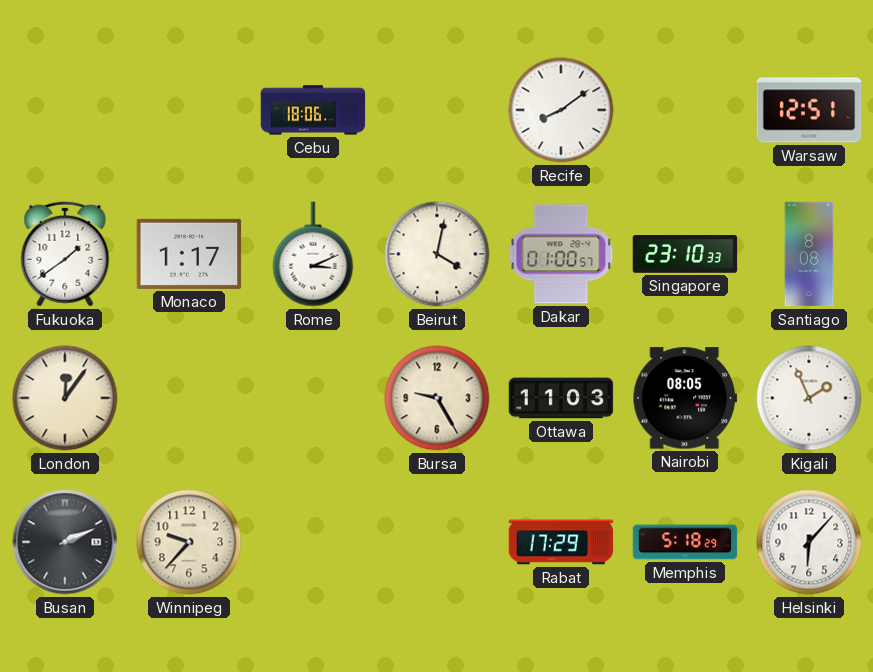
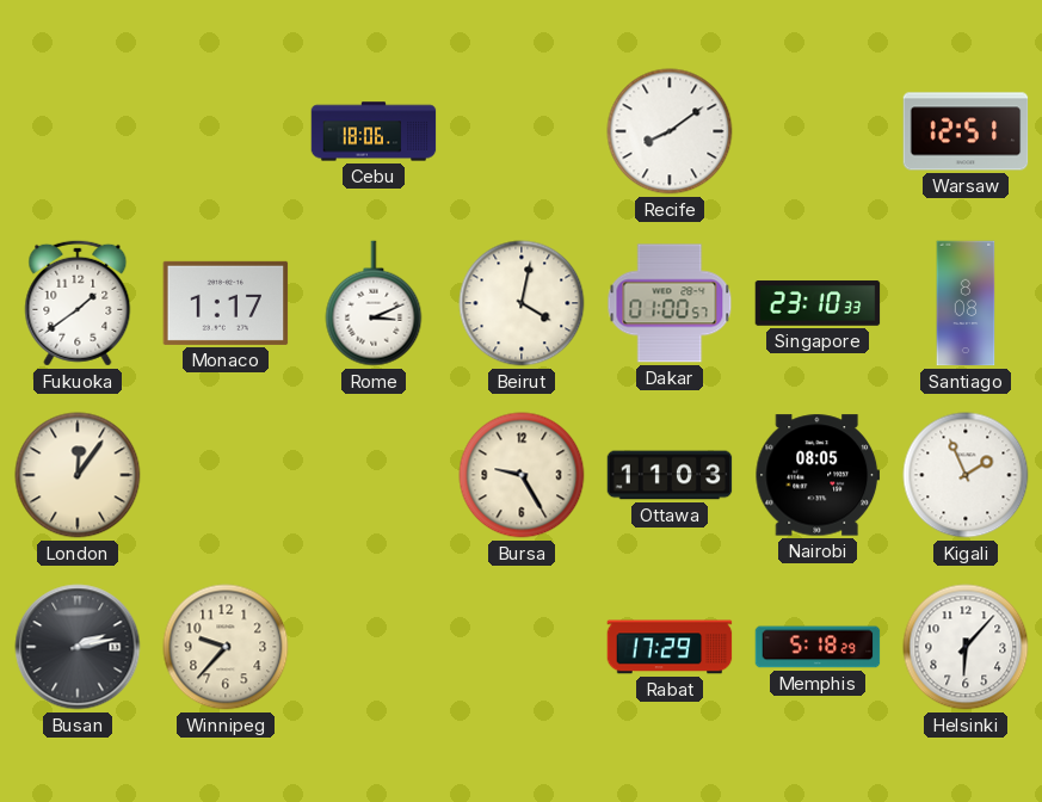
Busan: 2:11 -> 2:13 (78, 647)
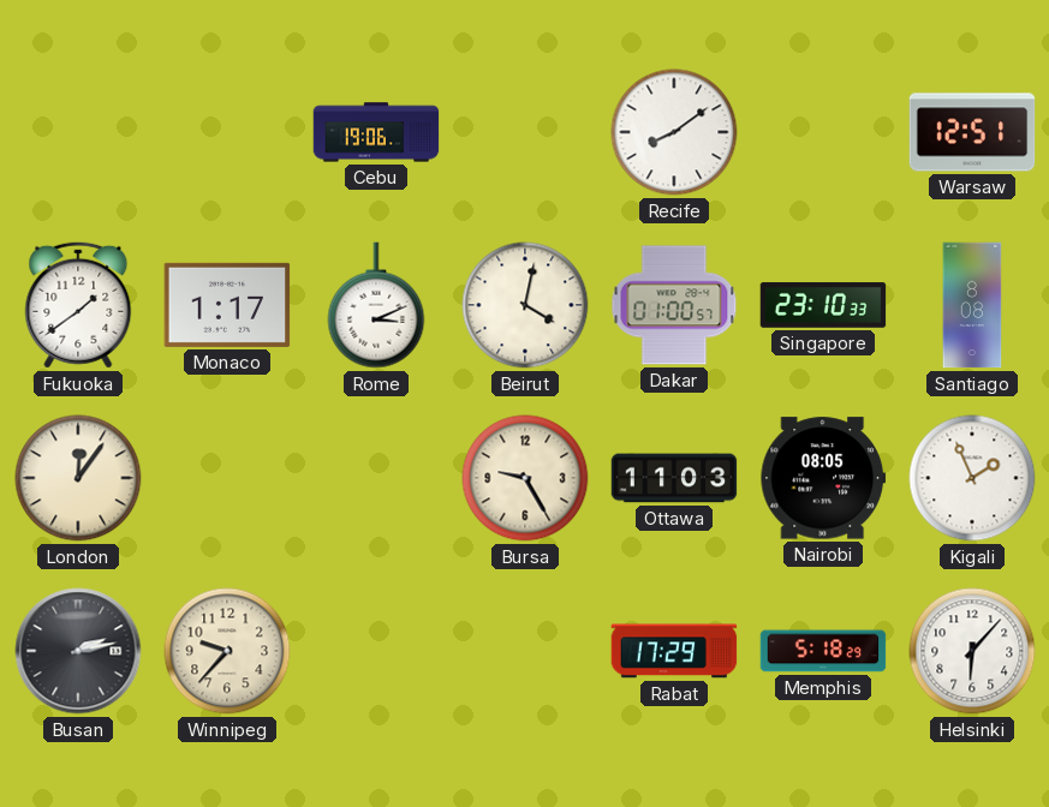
Cebu: 18:06 -> 19:06 (376, 132)
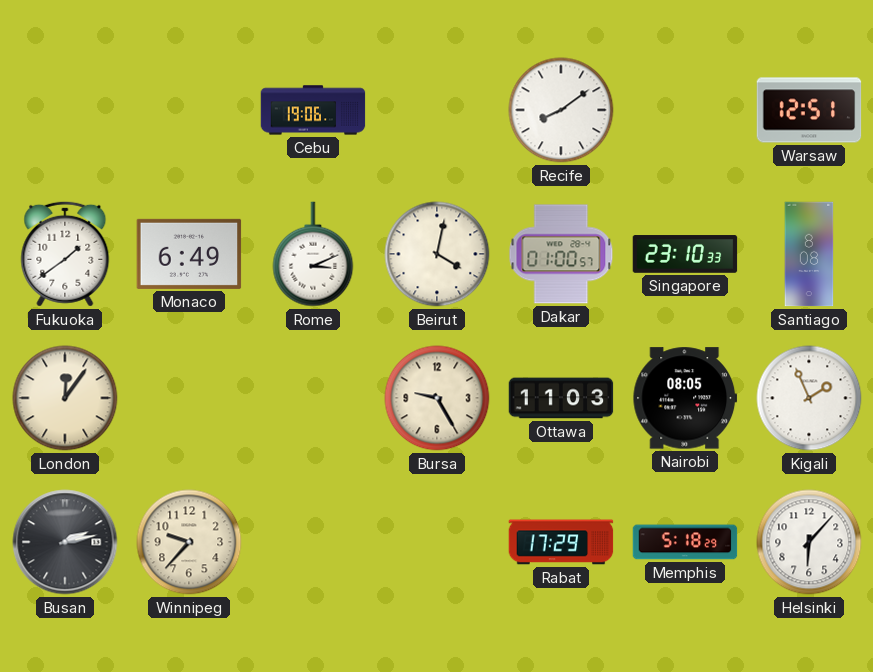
Monaco: 1:17 -> 6:49 (189, 254)
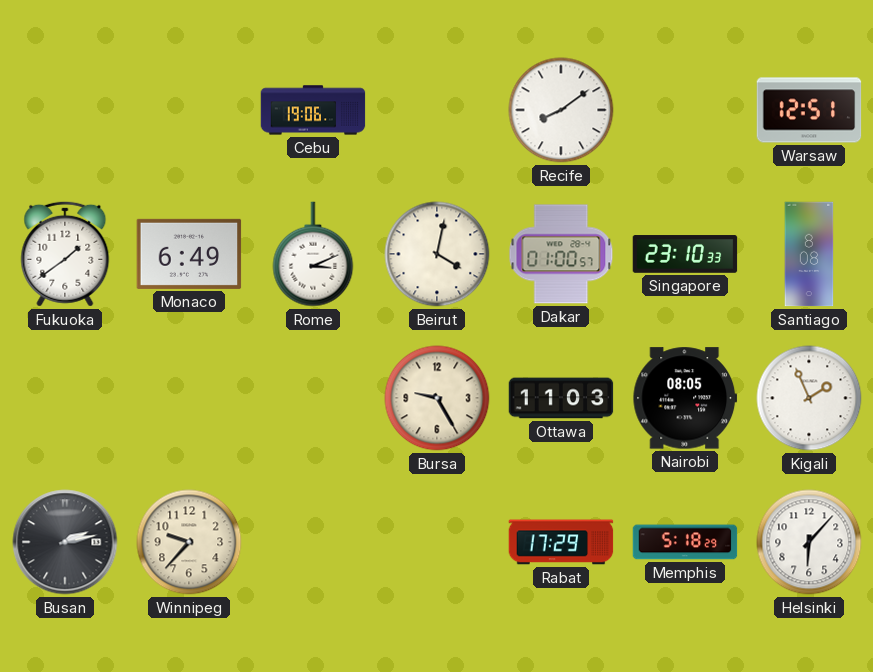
London: 12:06 -> none (65, 398)
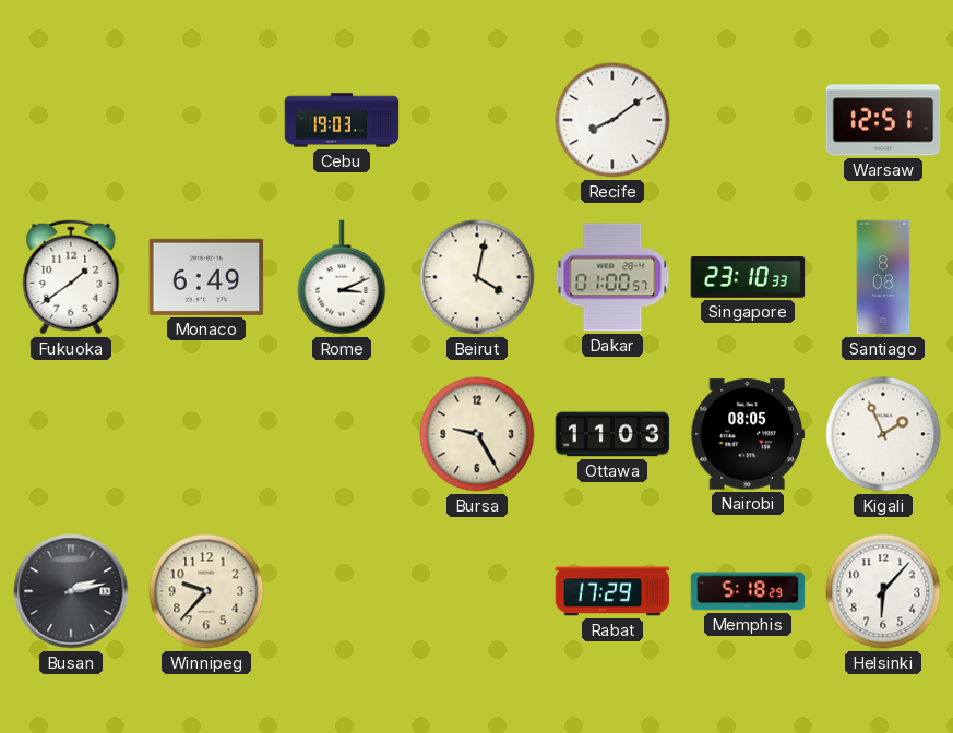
Cebu: 19:06 -> 19:03 (342, 120)
